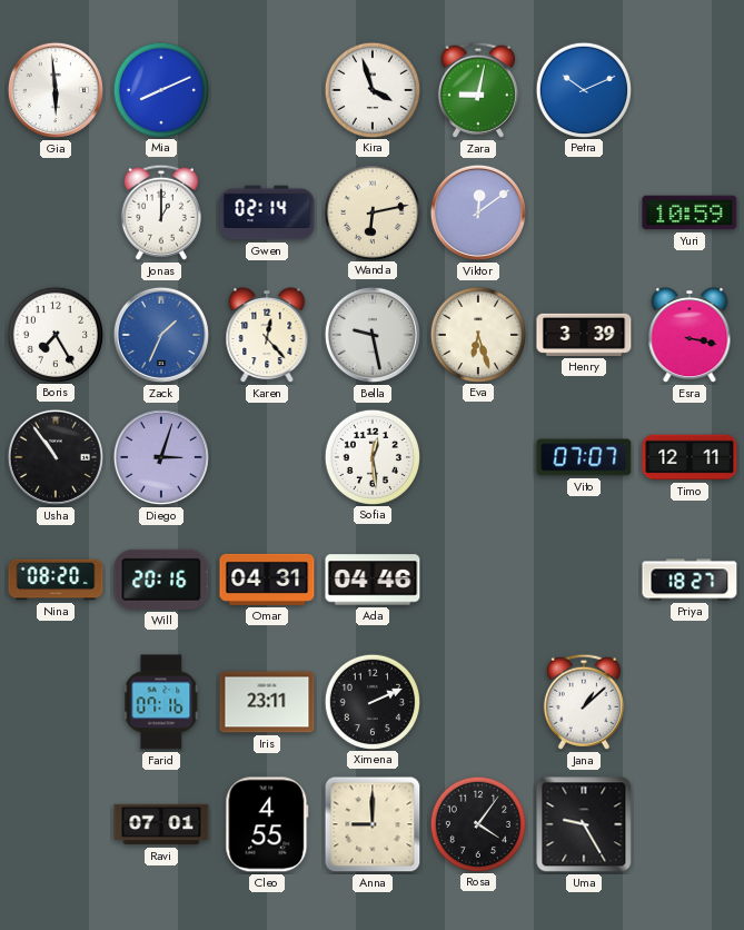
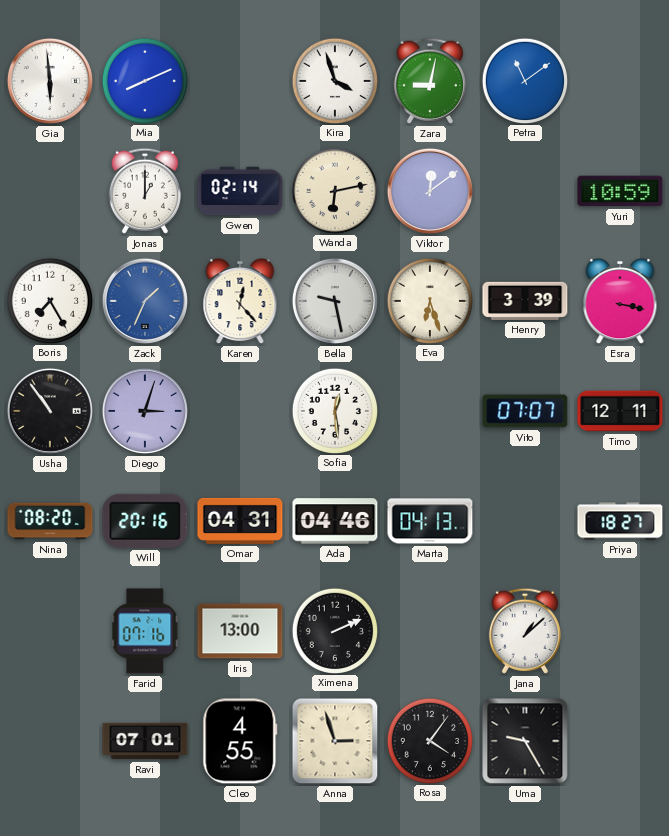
Petra: 10:11 -> 11:09 (524, 80)
Marta: none -> 04:13 (430, 521)
Iris: 23:11 -> 13:00 (240, 631)
Anna: 9:00 -> 2:57 (335, 741)
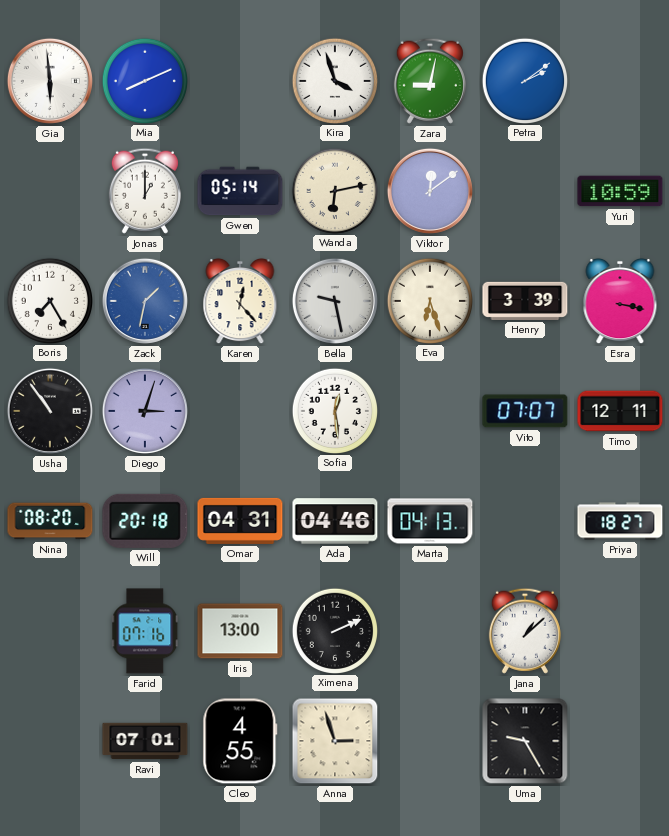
Petra: 11:09 -> 2:09 (524, 80)
Gwen: 02:14 -> 05:14 (240, 191)
Zack: 1:34 -> 1:32 (145, 301)
Will: 20:16 -> 20:18 (145, 521)
Rosa: 4:06 -> none (429, 740)
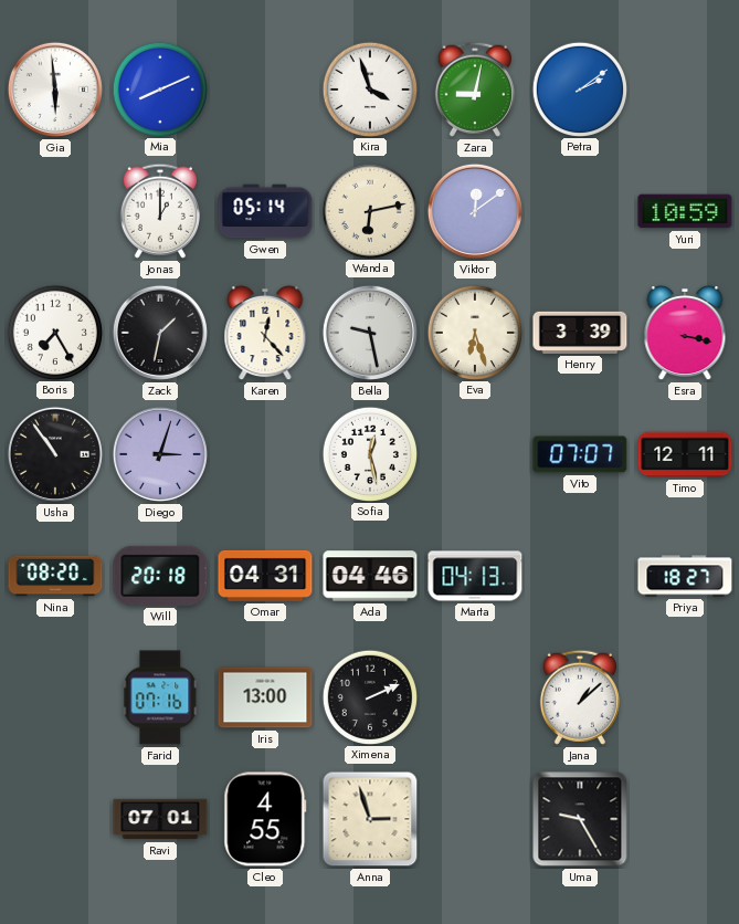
Zack dial: blue -> black (160, 333)
Sofia: 12:29 -> 12:28 (369, 453)
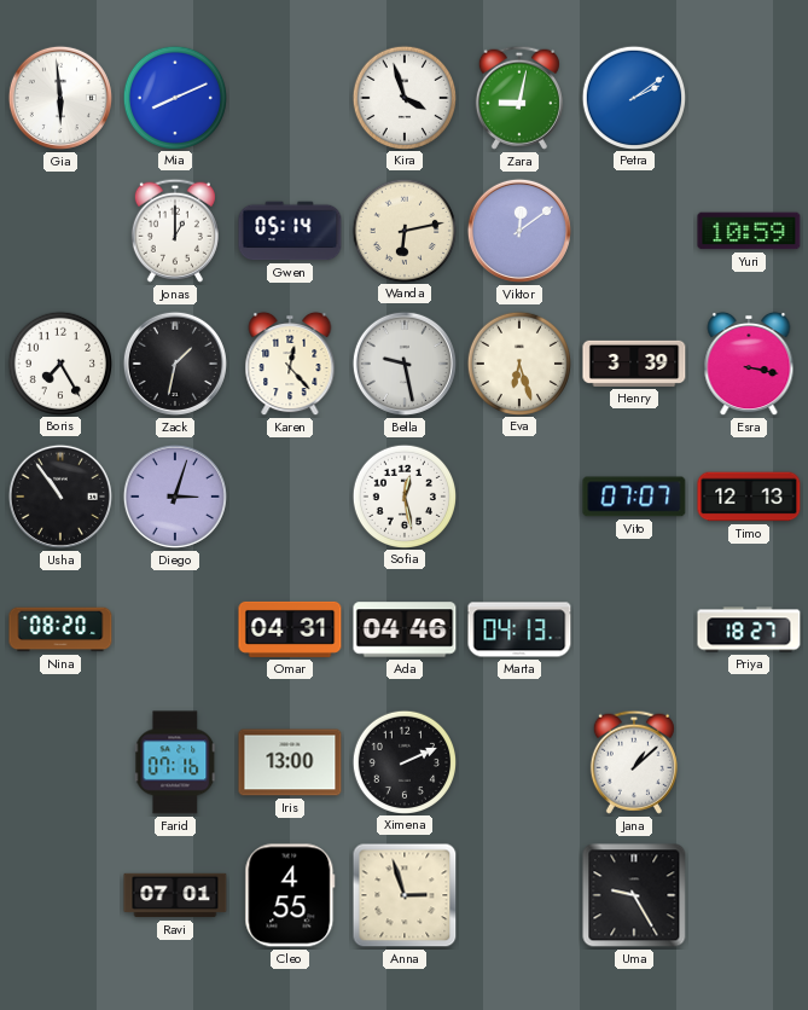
Timo: 12:11 -> 12:13 (749, 497)
Will: 20:18 -> none (160, 576)
